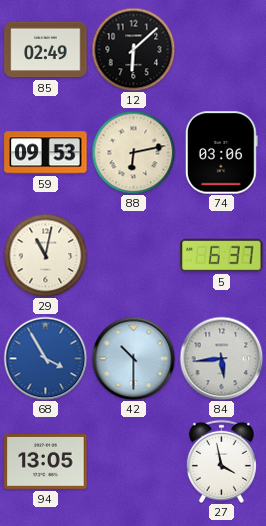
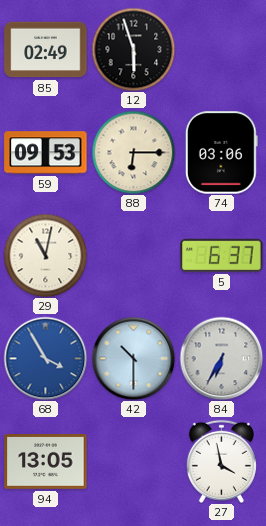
12: 6:08 -> 5:57 (133, 49)
88: 6:13 -> 6:15 (133, 152)
84: 5:44 -> 6:35 (221, 358)
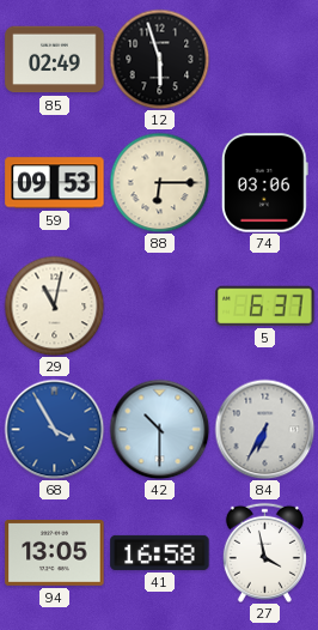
41: none -> 16:58 (160, 552)
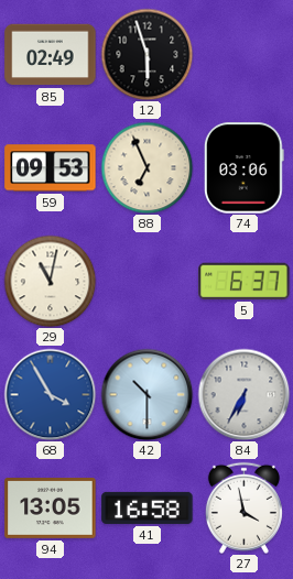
88: 6:15 -> 6:56 (146, 167)
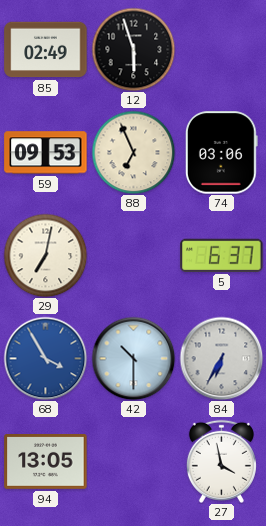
29: 11:02 -> 7:02 (45, 255)
41: 16:58 -> none (148, 507)
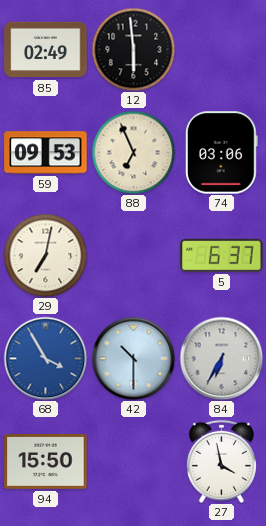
12: 5:57 -> 5:59 (133, 49)
94: 13:05 -> 15:50 (46, 462)
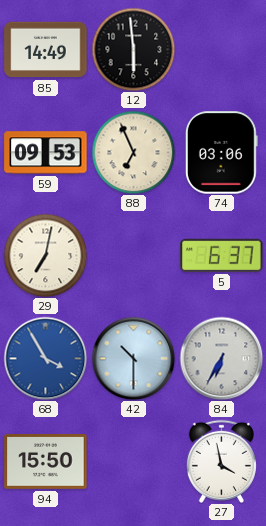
85: 02:49 -> 14:49 (46, 50)
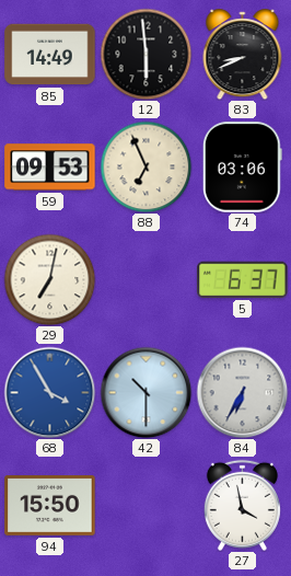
83: none -> 8:41 (243, 55)
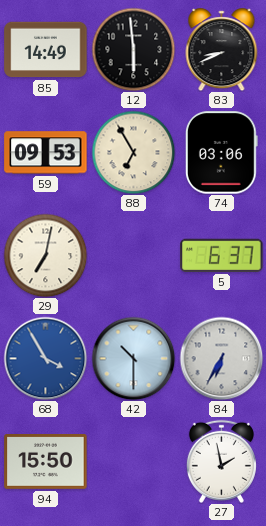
88: 6:56 -> 6:55 (133, 152)
27: 3:58 -> 1:58 (221, 461)
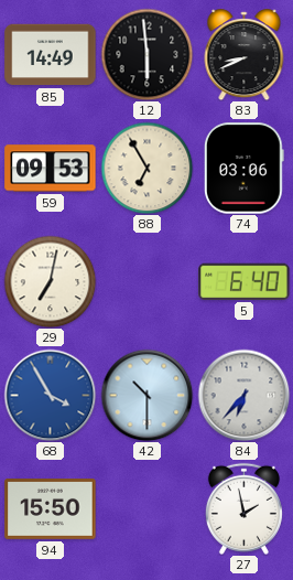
5: 6:37 -> 6:40 (245, 281)
84: 6:35 -> 6:37 (243, 395)
